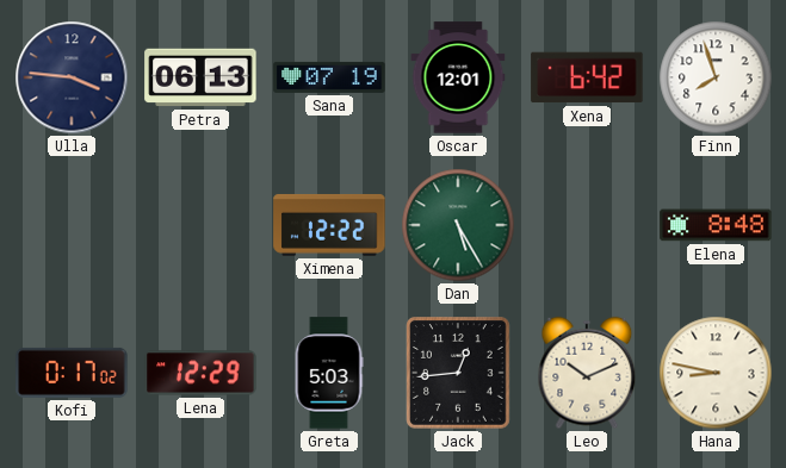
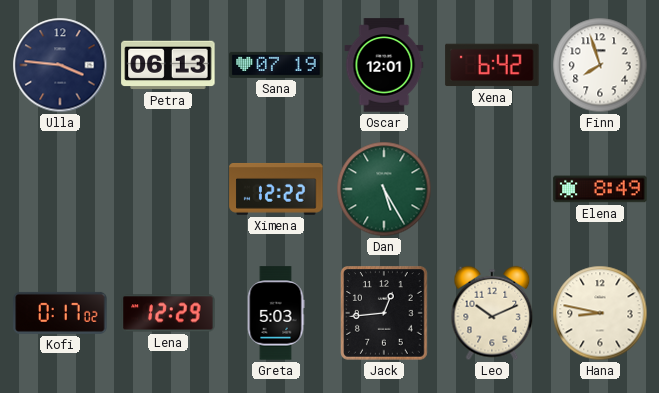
Elena: 8:48 -> 8:49 (600, 189)
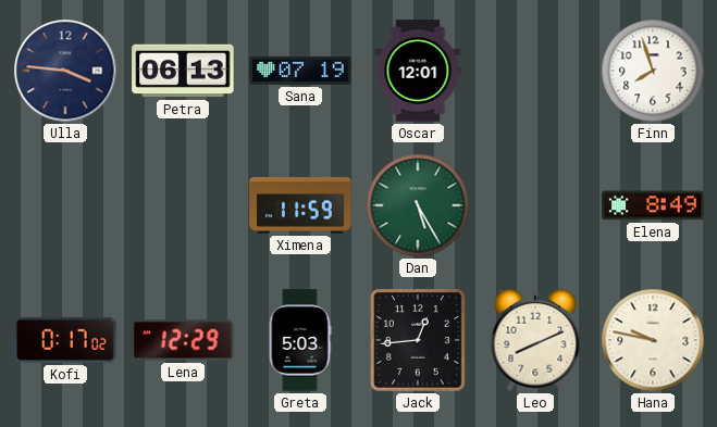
Xena: 6:42 -> none (492, 65)
Ximena: 12:22 -> 11:59 (300, 205)
Leo: 10:11 -> 8:11 (535, 340)
Hana: 8:47 -> 9:47 (653, 340)
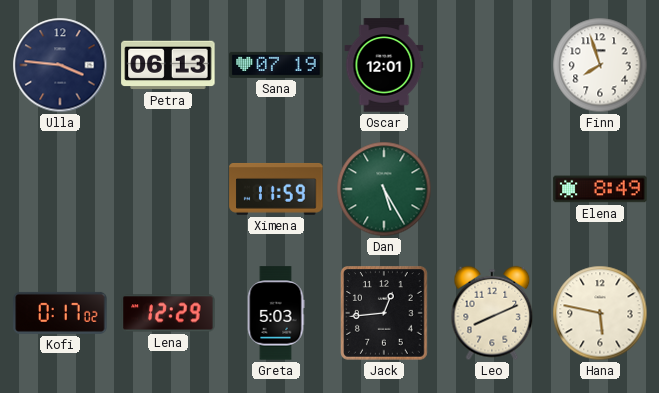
Hana: 9:47 -> 5:47 (600, 313)
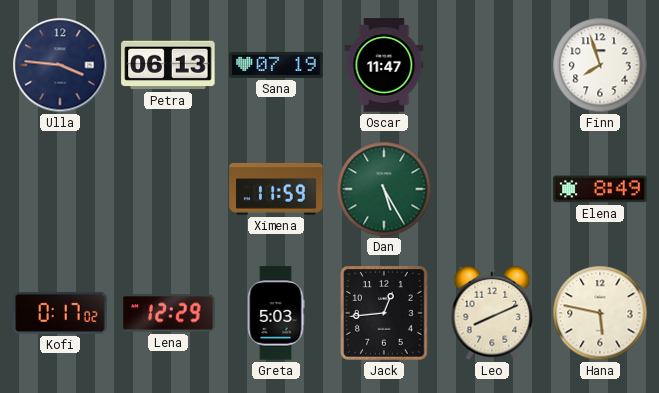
Oscar: 12:01 -> 11:47 (384, 65)
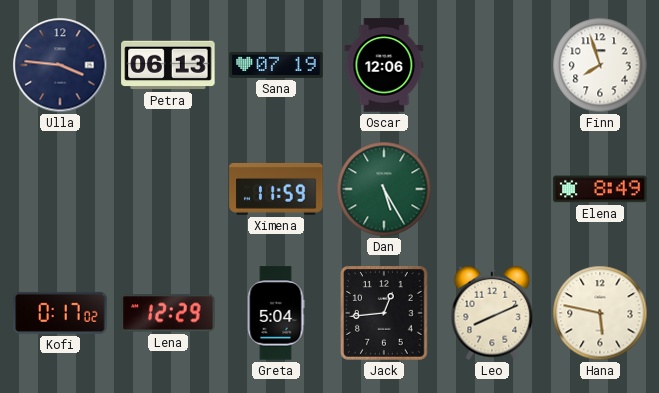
Oscar: 11:47 -> 12:06 (384, 65)
Greta: 5:03 -> 5:04 (276, 313)
